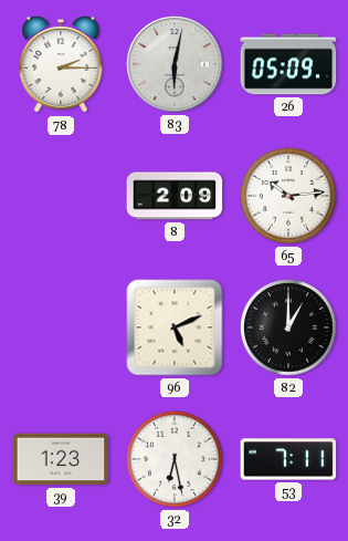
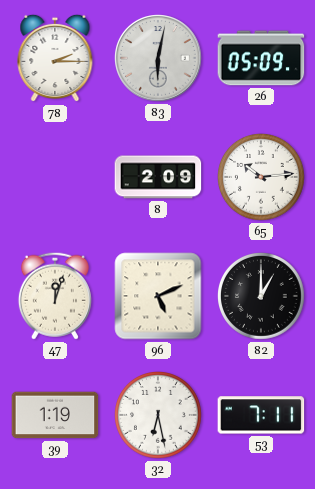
47: none -> 12:03 (55, 296)
39: 1:23 -> 1:19 (55, 415)
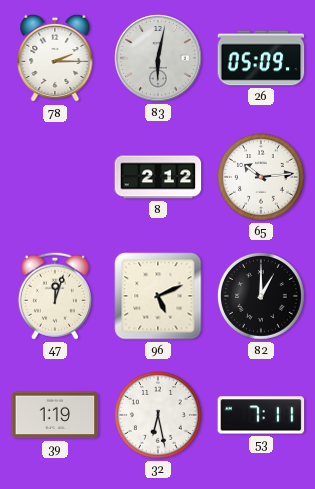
8: 2:09 -> 2:12 (158, 177)
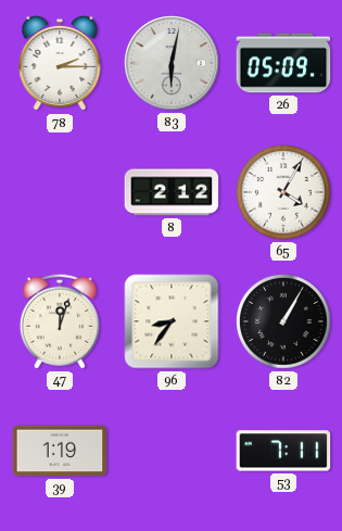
65: 10:14 -> 4:05 (284, 193)
96: 5:11 -> 8:36 (172, 321)
82: 1:00 -> 1:05 (284, 323)
32: 6:28 -> none (159, 416)
